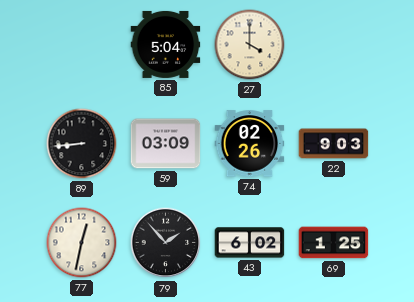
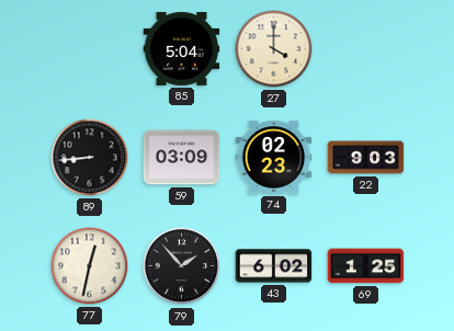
74: 02:26 -> 02:23 (274, 158)
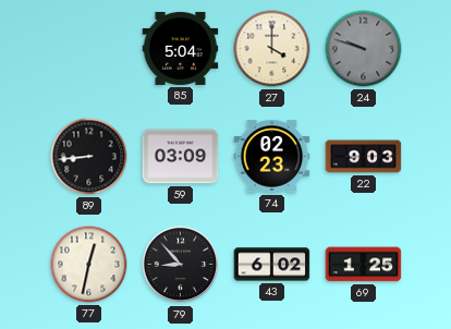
24: none -> 9:48 (364, 49)
79: 1:53 -> 8:53 (181, 265)
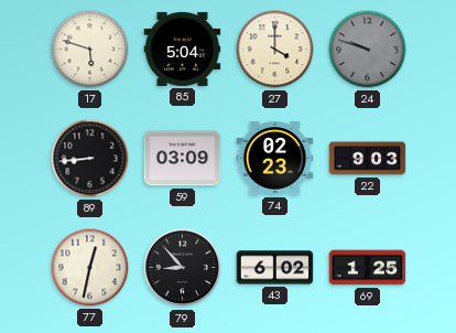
17: none -> 5:48 (90, 50)
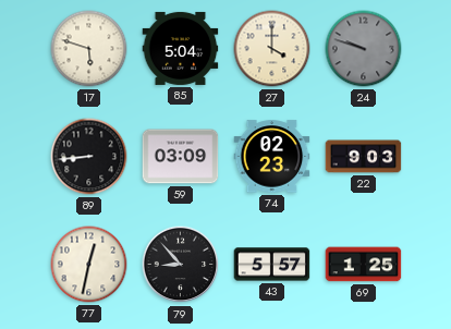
43: 6:02 -> 5:57 (272, 265)
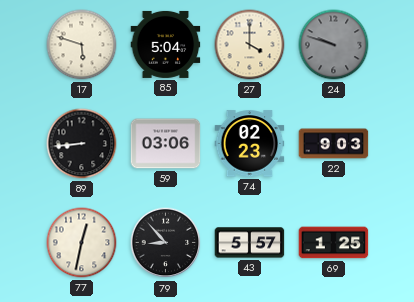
59: 03:09 -> 03:06 (166, 144)
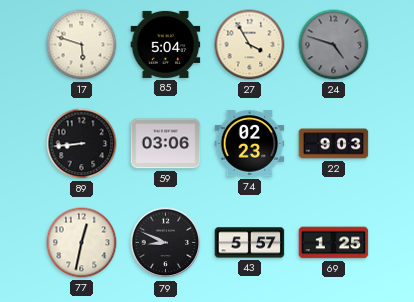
27: 4:00 -> 3:55 (250, 45)
24: 9:48 -> 4:48 (334, 45)
79: 8:53 -> 8:49 (166, 243)
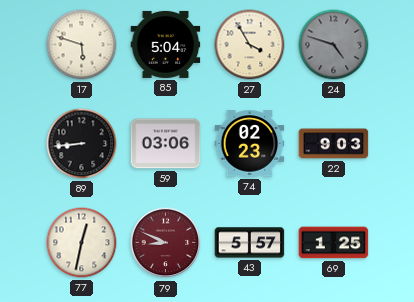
79 dial: black -> burgundy (166, 243)
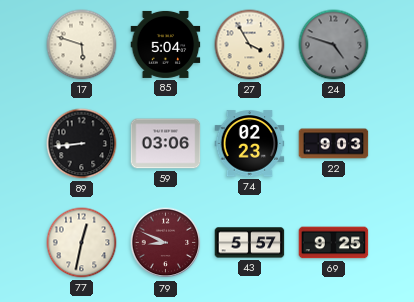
69: 1:25 -> 9:25 (334, 243)
